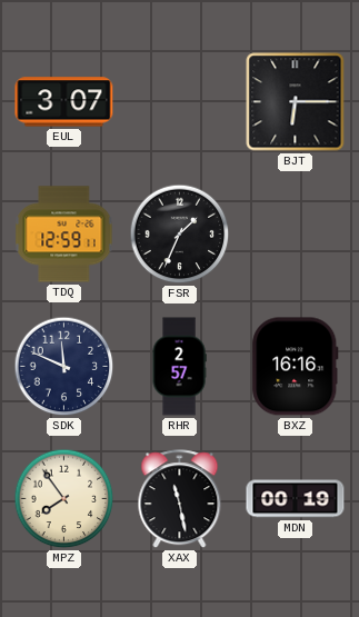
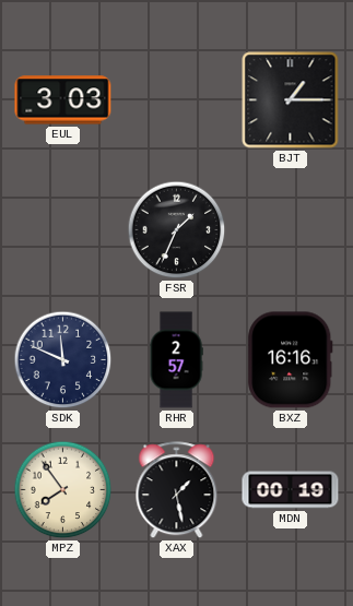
EUL: 3:07 -> 3:03 (63, 100)
BJT: 6:15 -> 1:15 (291, 100)
TDQ: 12:59 -> none (64, 235)
XAX: 11:28 -> 1:28 (177, 490)
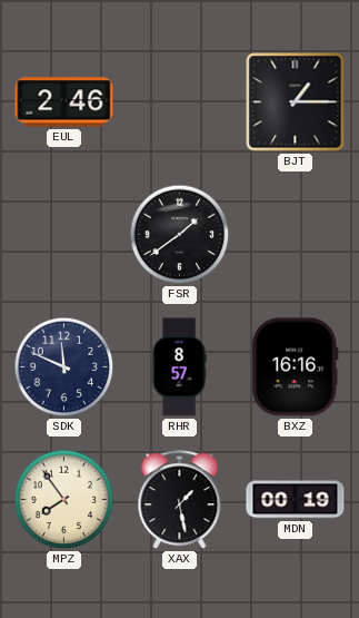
EUL: 3:03 -> 2:46 (64, 102)
FSR: 1:34 -> 1:39 (180, 235)
RHR: 2:57 -> 8:57 (179, 367)
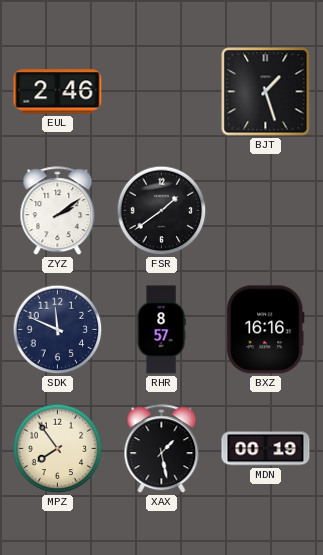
BJT: 1:15 -> 1:27 (266, 92)
ZYZ: none -> 2:09 (58, 211)
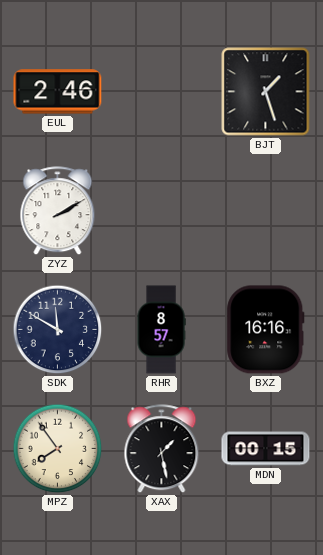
ZYZ: 2:09 -> 2:10 (58, 211)
FSR: 1:39 -> none (162, 211)
SDK: 11:49 -> 11:50 (58, 330)
MDN: 00:19 -> 00:15 (266, 449)
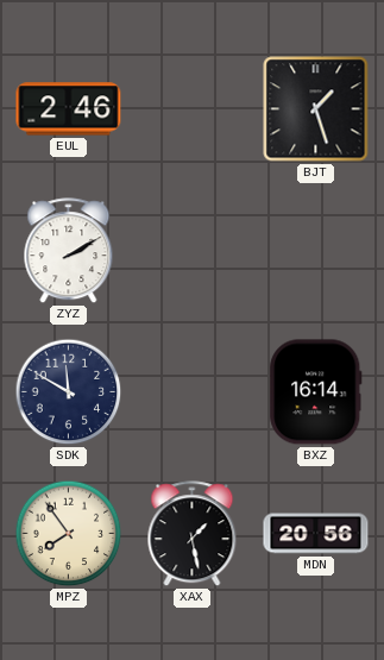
RHR: 8:57 -> none (161, 330)
BXZ: 16:16 -> 16:14 (316, 392)
MDN: 00:15 -> 20:56 (316, 534)
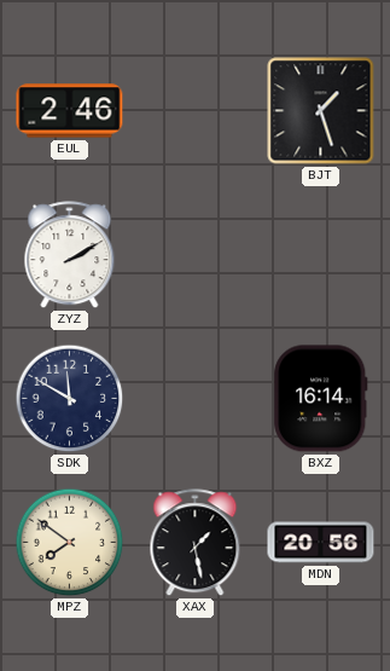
MPZ: 7:54 -> 7:51 (70, 543)
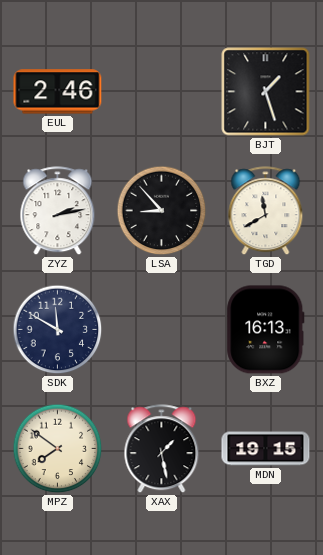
ZYZ: 2:10 -> 2:13 (58, 211)
LSA: none -> 8:53 (162, 211)
TGD: none -> 11:40 (266, 211)
BXZ: 16:14 -> 16:13 (266, 330)
MDN: 20:56 -> 19:15 (266, 449)
